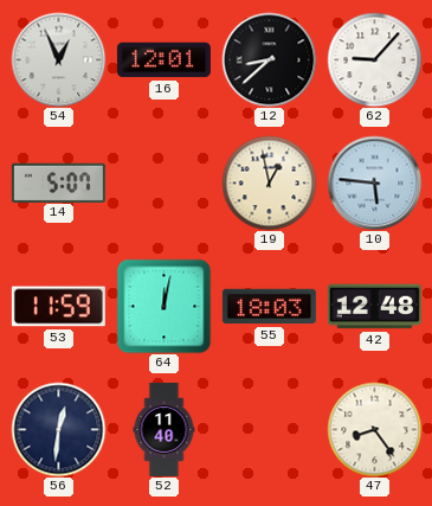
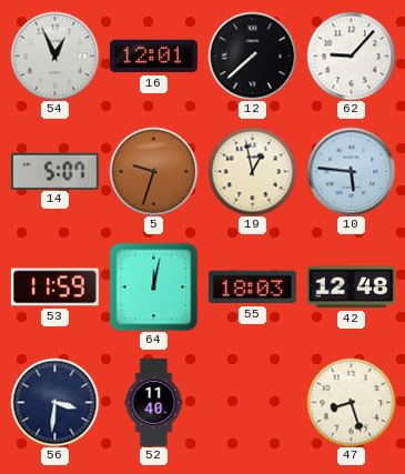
12: 8:38 -> 7:38 (252, 56)
5: none -> 9:33 (153, 171)
56: 12:31 -> 3:31 (54, 402)
47: 8:24 -> 8:27 (351, 402)
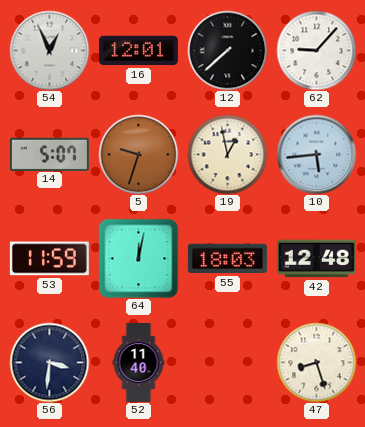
10: 5:46 -> 5:44 (316, 154)
